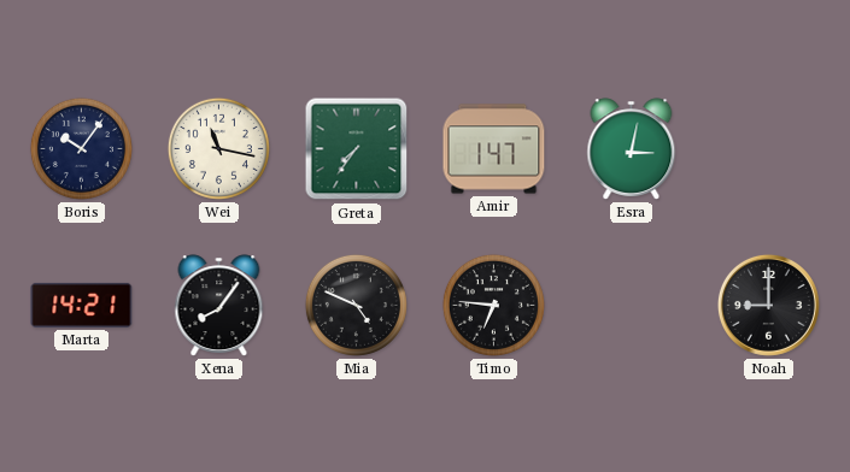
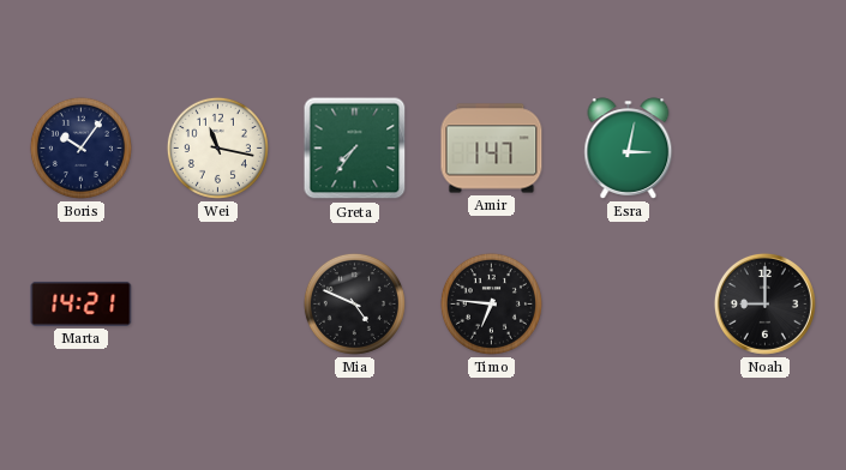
Xena: 8:06 -> none (219, 306)
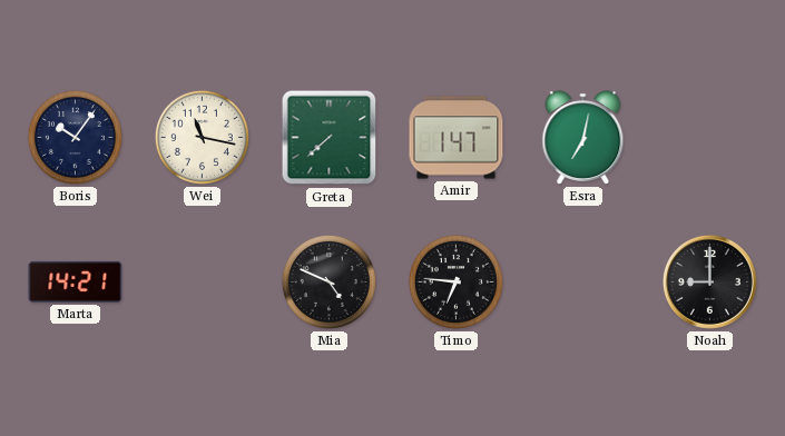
Greta: 7:36 -> 7:38 (330, 138)
Esra: 3:02 -> 7:02 (583, 138)
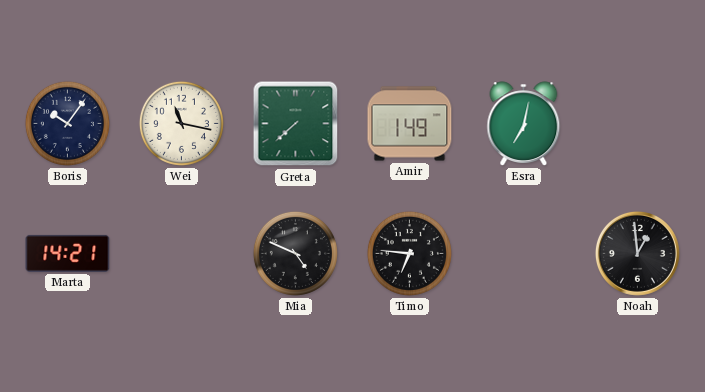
Amir: 1:47 -> 1:49 (410, 124)
Noah: 9:00 -> 12:59 (637, 253)
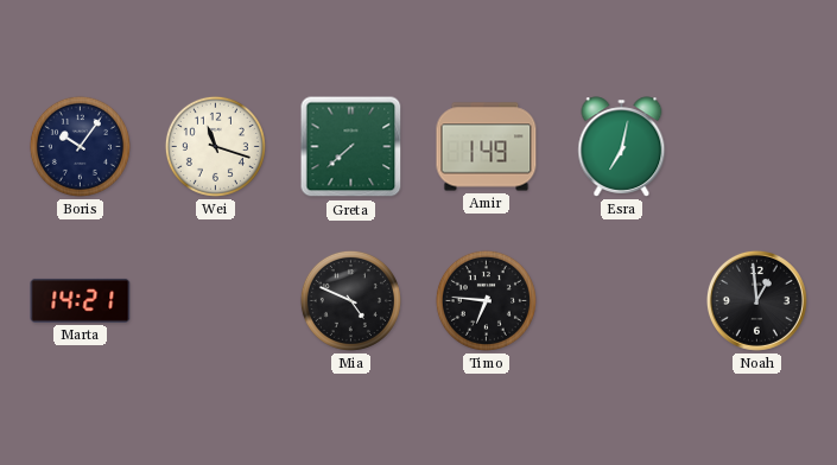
Wei: 11:17 -> 11:18 (215, 146)
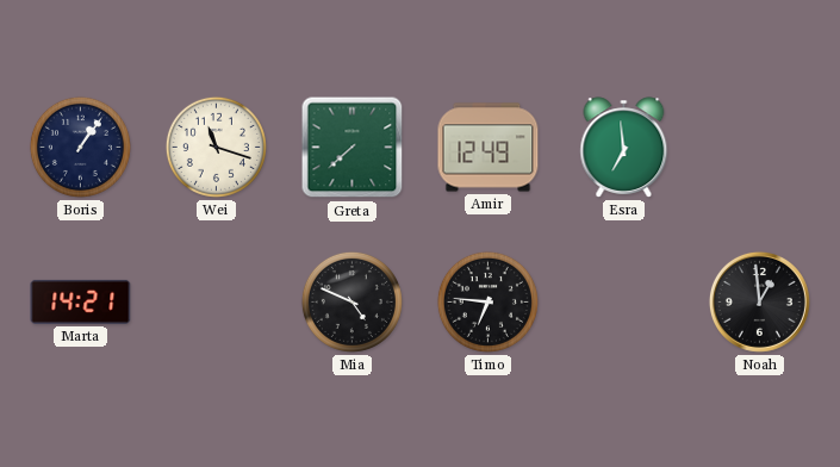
Boris: 10:06 -> 1:06 (80, 147)
Amir: 1:49 -> 12:49 (489, 148)
Esra: 7:02 -> 6:59 (624, 148)
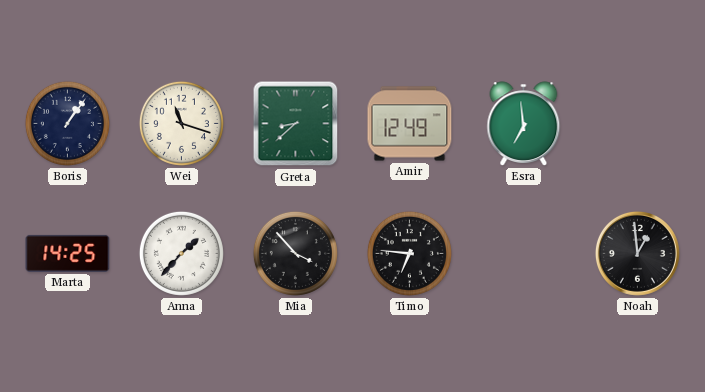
Greta: 7:38 -> 8:38 (296, 124)
Marta: 14:21 -> 14:25 (68, 253)
Anna: none -> 1:37 (181, 253)
Mia: 4:49 -> 3:53 (295, 253)
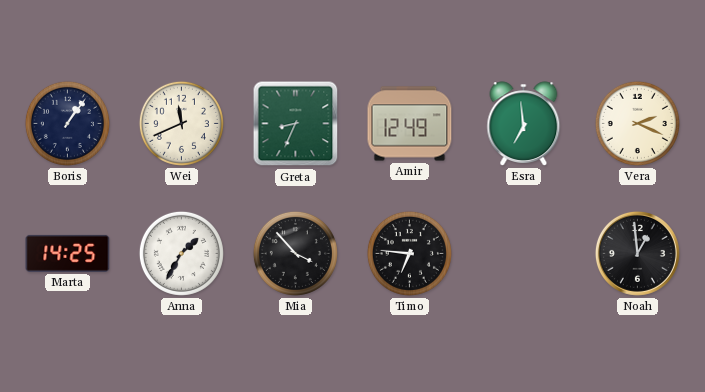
Wei: 11:18 -> 11:41 (181, 123)
Greta: 8:38 -> 8:34 (296, 124)
Vera: none -> 2:19 (637, 123)
Anna: 1:37 -> 1:35 (181, 253)
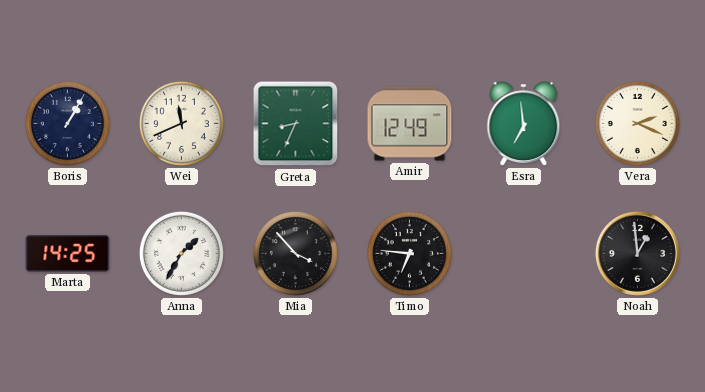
Boris: 1:06 -> 1:05 (67, 123)
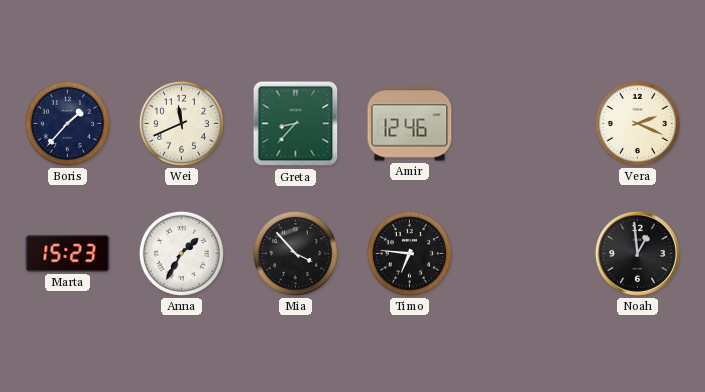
Boris: 1:05 -> 1:37 (67, 123)
Greta: 8:34 -> 8:37 (296, 124)
Amir: 12:49 -> 12:46 (410, 124)
Esra: 6:59 -> none (524, 124)
Marta: 14:25 -> 15:23 (68, 253)
